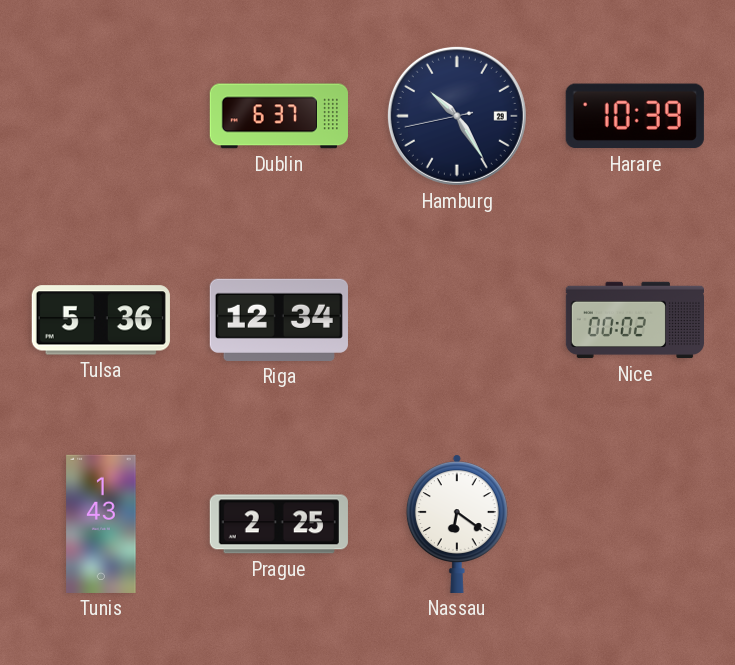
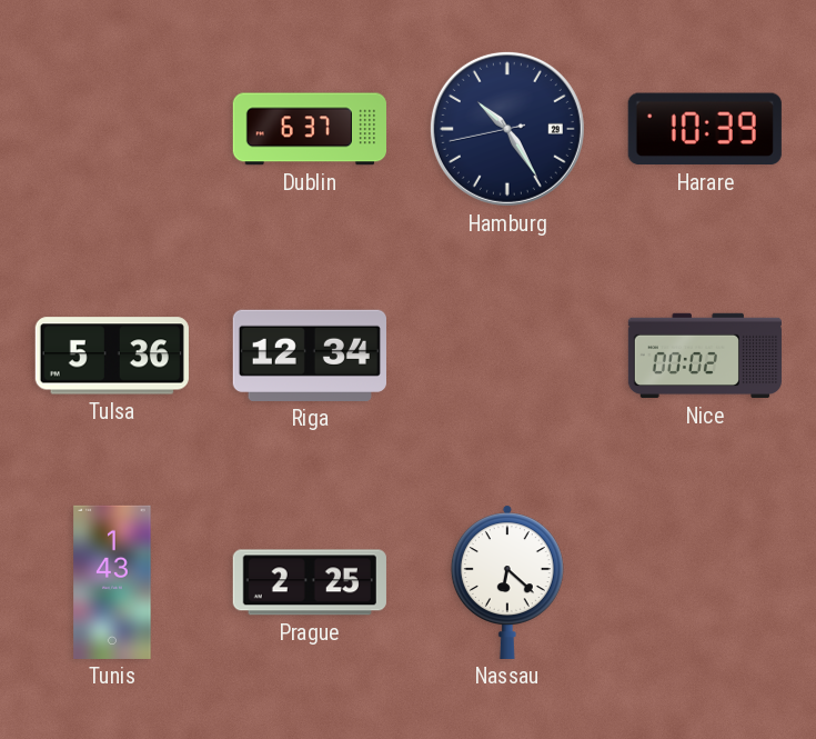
Nassau: 6:21 -> 6:22 (507, 582)
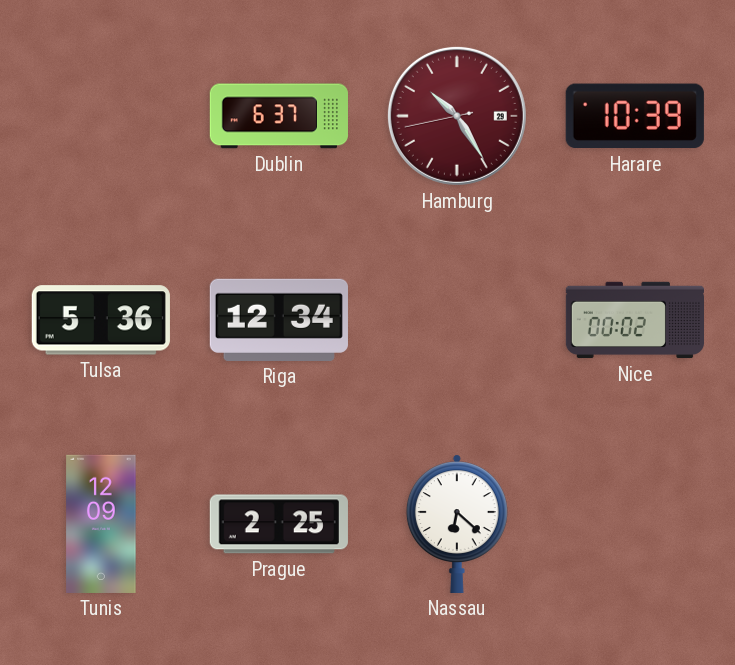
Hamburg dial: navy -> burgundy (457, 116)
Tunis: 1:43 -> 12:09 (101, 524)
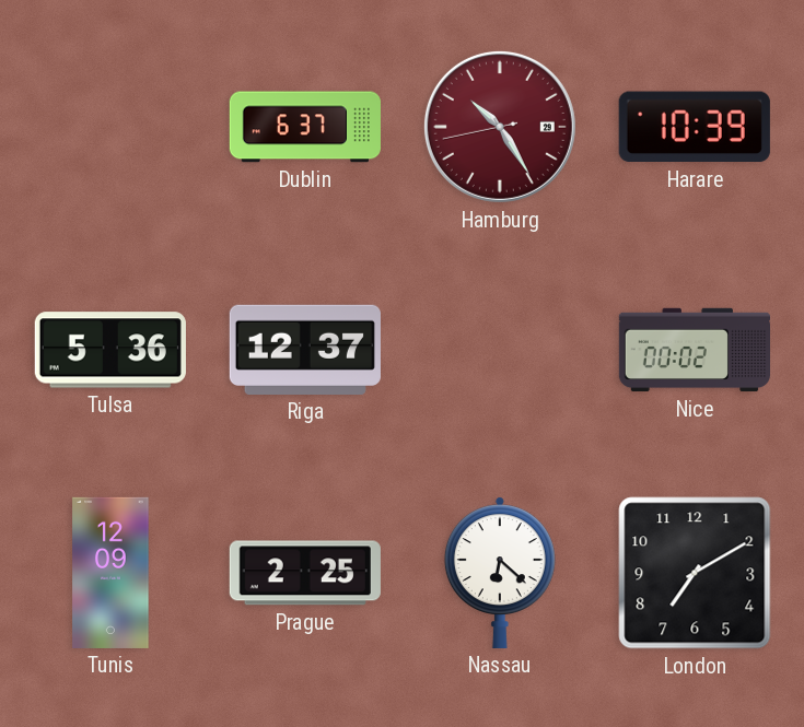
Riga: 12:34 -> 12:37 (305, 350)
London: none -> 7:10 (695, 573)
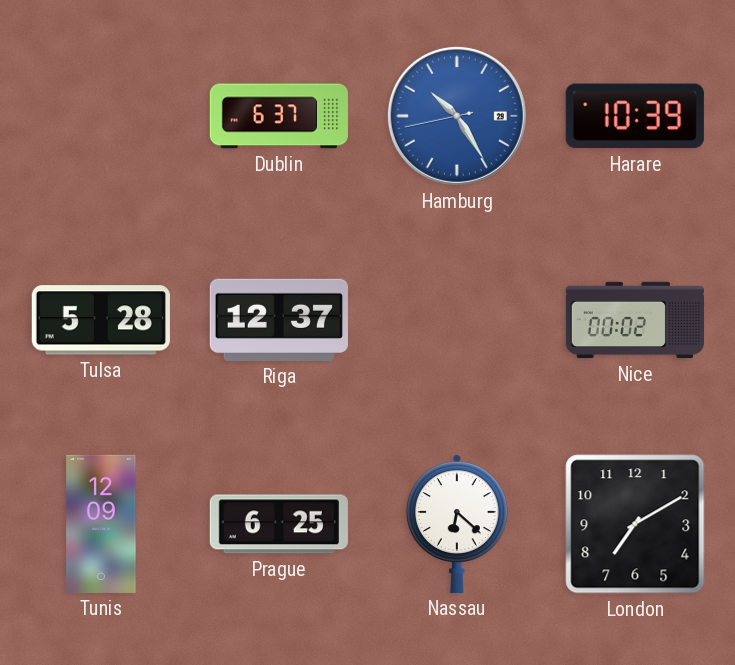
Hamburg dial: burgundy -> blue (457, 116)
Tulsa: 5:36 -> 5:28 (101, 320)
Prague: 2:25 -> 6:25 (279, 524)
